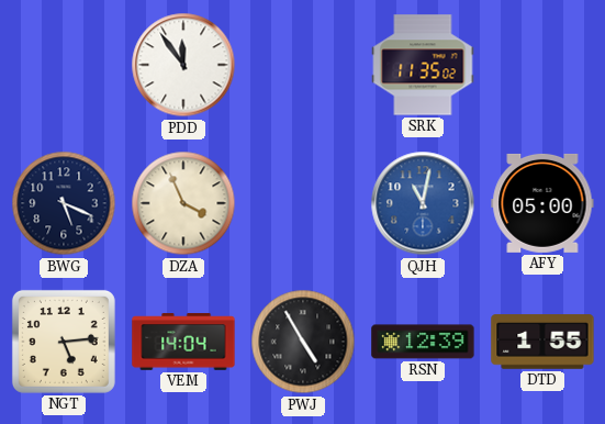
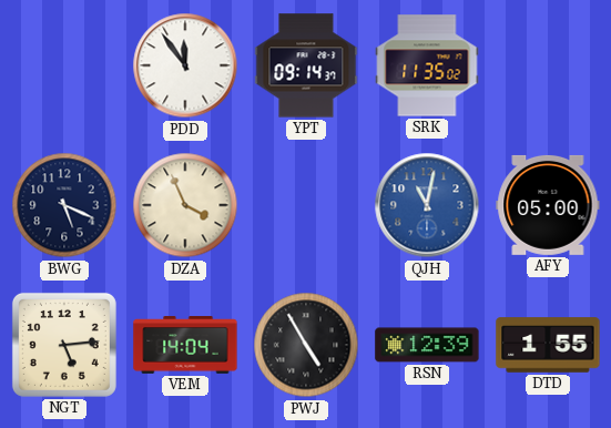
YPT: none -> 09:14 (306, 65)
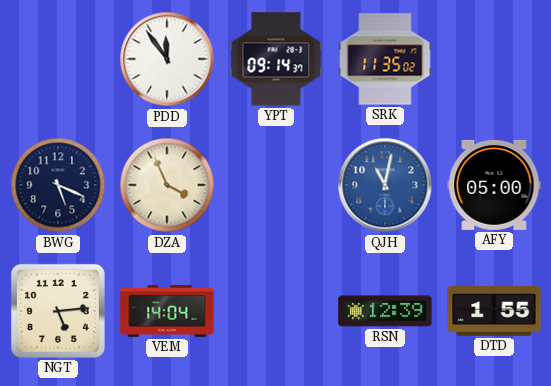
PWJ: 4:55 -> none (306, 345)
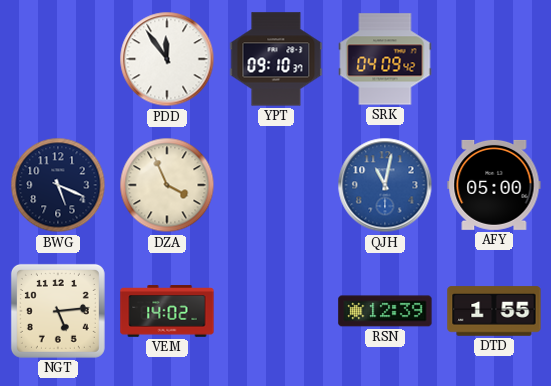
YPT: 09:14 -> 09:10 (276, 59)
SRK: 11:35 -> 04:09 (385, 59)
VEM: 14:04 -> 14:02 (167, 311)
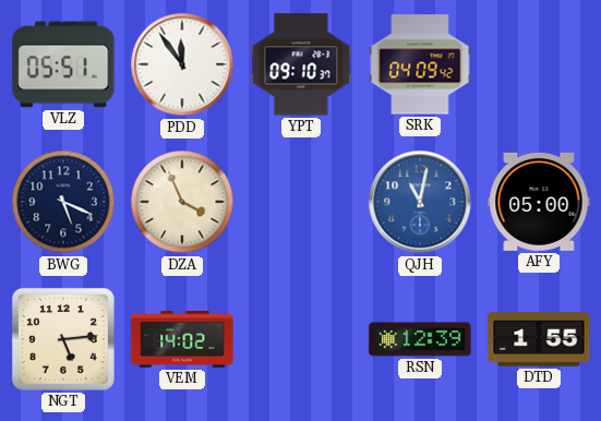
VLZ: none -> 05:51 (63, 64)
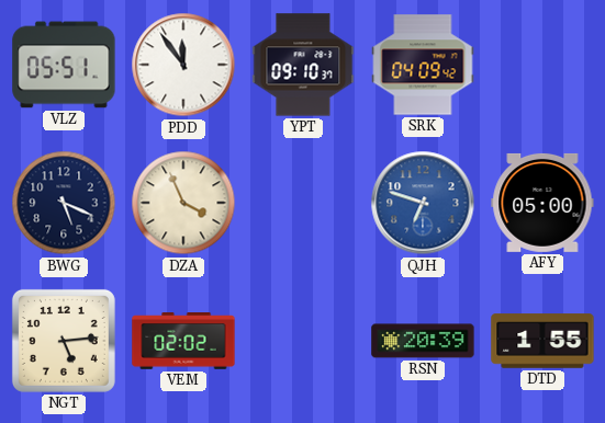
QJH: 11:02 -> 6:48 (423, 203)
VEM: 14:02 -> 02:02 (183, 341)
RSN: 12:39 -> 20:39 (423, 341)
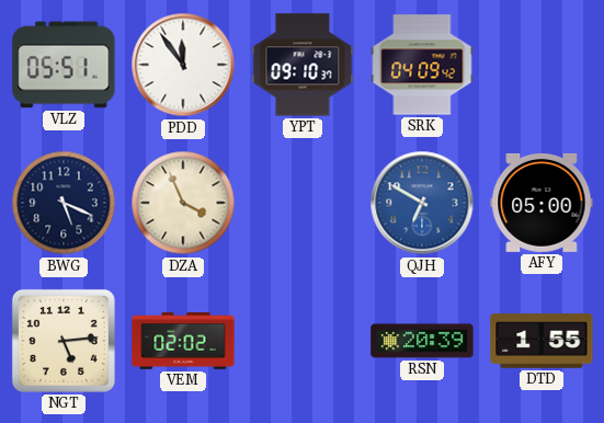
QJH: 6:48 -> 6:50 (422, 203)
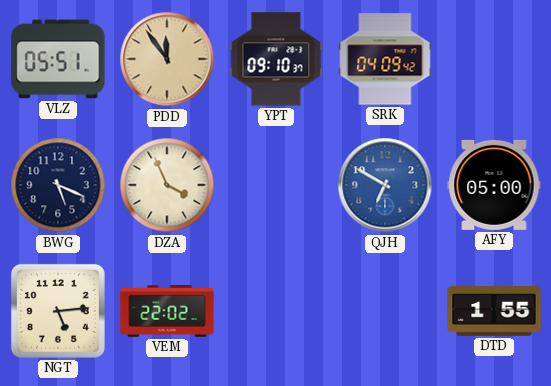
PDD dial: white -> champagne (167, 59)
VEM: 02:02 -> 22:02 (167, 311)
RSN: 20:39 -> none (422, 341)
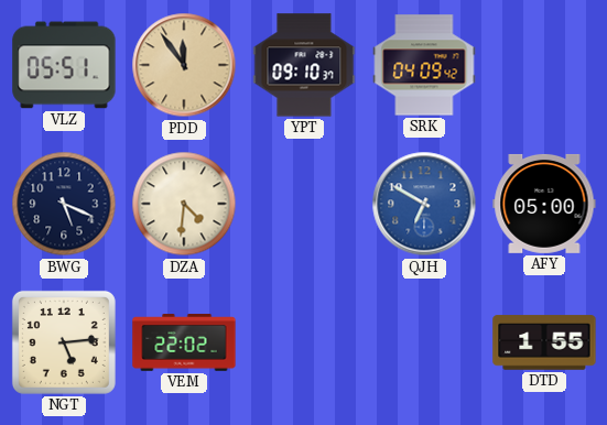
DZA: 3:56 -> 4:31 (184, 204)
